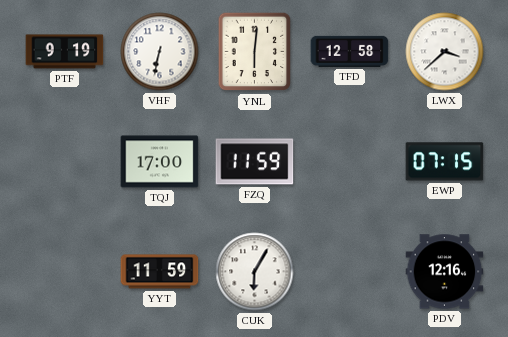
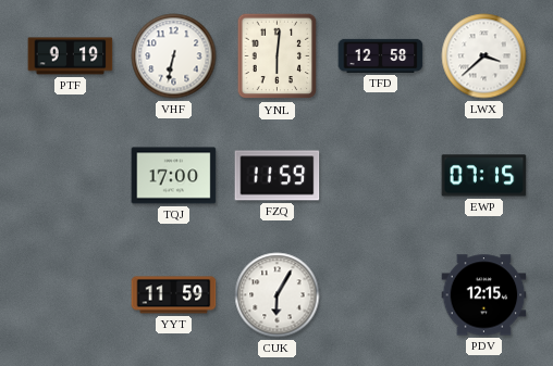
PDV: 12:16 -> 12:15 (484, 295)
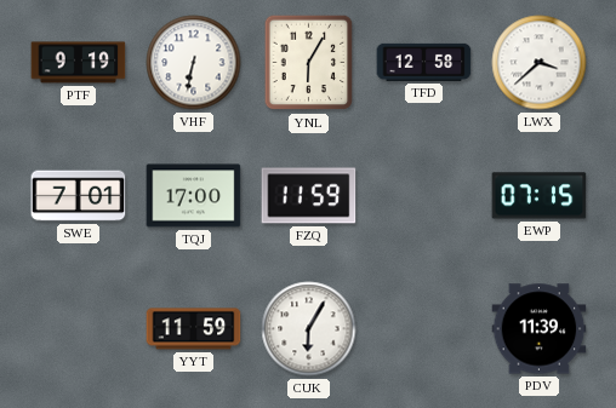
YNL: 6:01 -> 6:05 (309, 63)
SWE: none -> 7:01 (79, 196)
PDV: 12:15 -> 11:39 (540, 329)
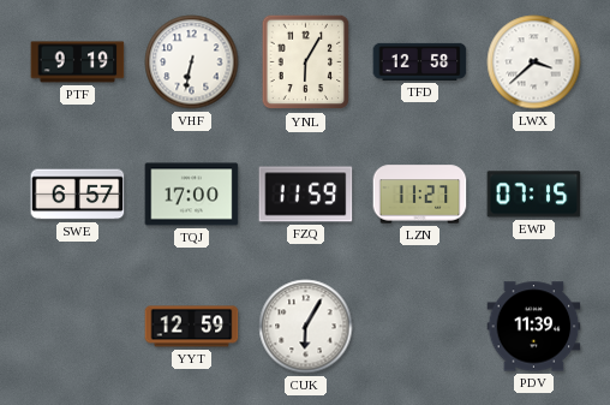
SWE: 7:01 -> 6:57 (78, 195)
LZN: none -> 11:27 (420, 195)
YYT: 11:59 -> 12:59 (192, 327)
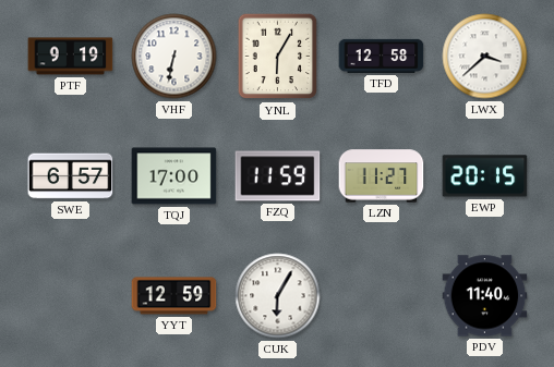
EWP: 07:15 -> 20:15 (485, 176)
PDV: 11:39 -> 11:40 (485, 296)
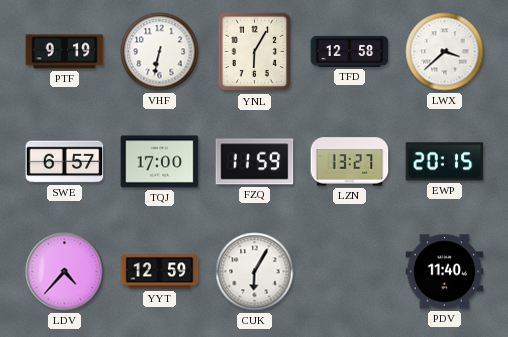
LZN: 11:27 -> 13:27 (350, 162)
LDV: none -> 4:37 (65, 272)
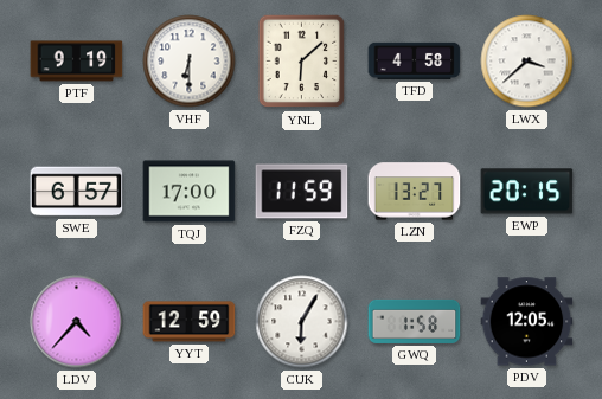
VHF: 6:32 -> 6:30 (190, 62)
YNL: 6:05 -> 6:08 (302, 62)
TFD: 12:58 -> 4:58 (415, 60)
GWQ: none -> 1:58 (415, 321)
PDV: 11:40 -> 12:05 (527, 322)
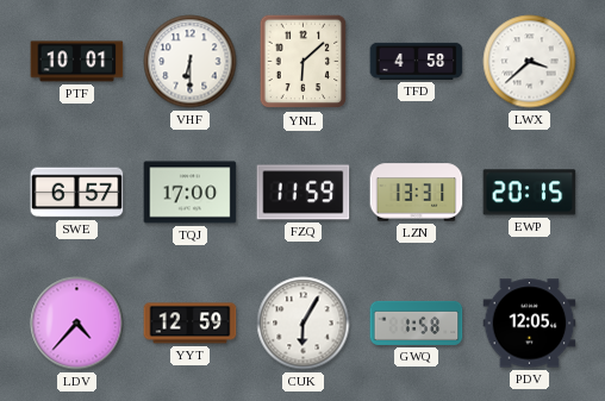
PTF: 9:19 -> 10:01 (77, 62)
LZN: 13:27 -> 13:31 (417, 193)
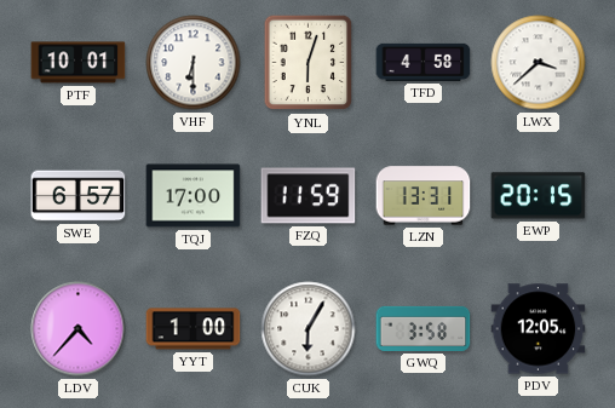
YNL: 6:08 -> 6:03 (309, 63)
YYT: 12:59 -> 1:00 (194, 329)
GWQ: 1:58 -> 3:58 (424, 328)
